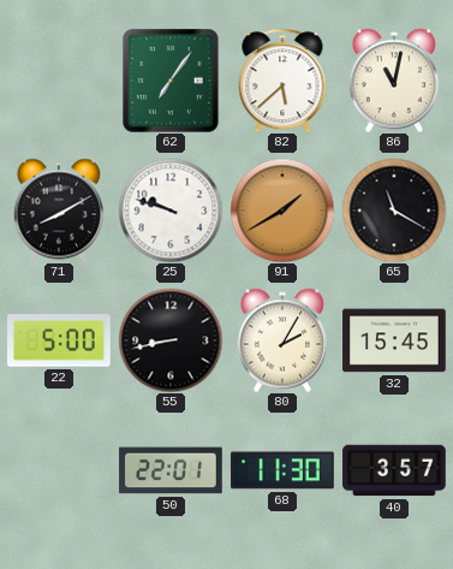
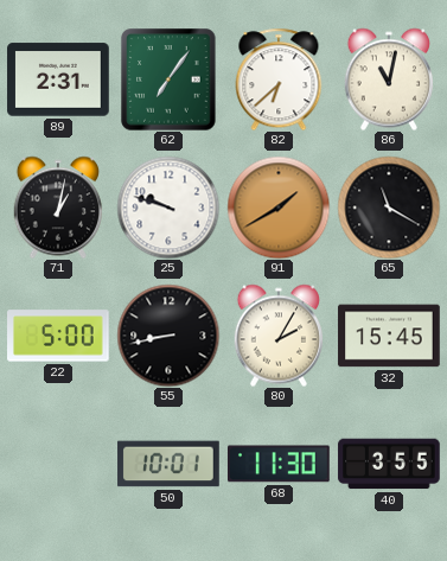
89: none -> 2:31 (58, 79)
82: 5:38 -> 6:38 (279, 79)
71: 8:10 -> 1:02 (58, 208)
50: 22:01 -> 10:01 (168, 464)
40: 3:57 -> 3:55 (389, 464)
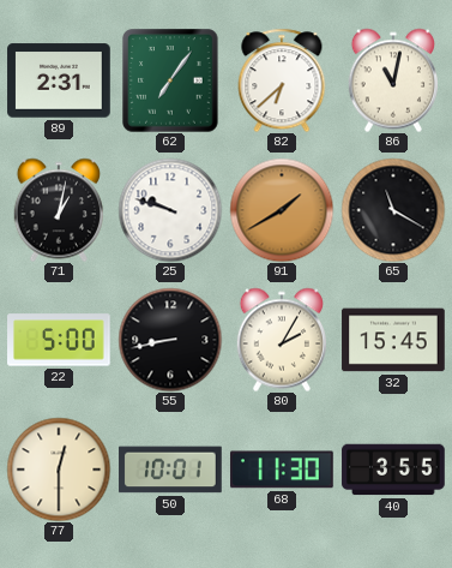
77: none -> 12:30 (59, 470)
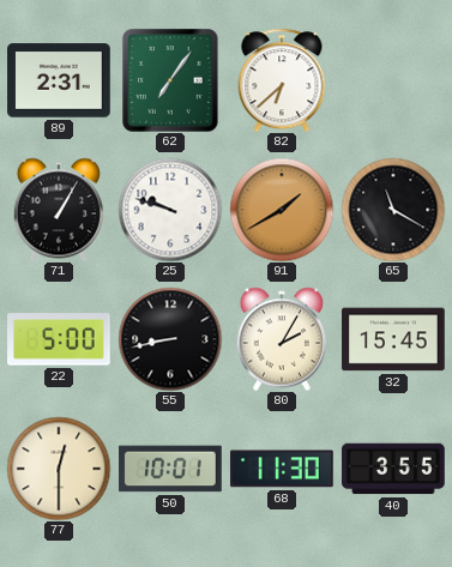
86: 11:02 -> none (393, 80)
71: 1:02 -> 1:05 (59, 210)
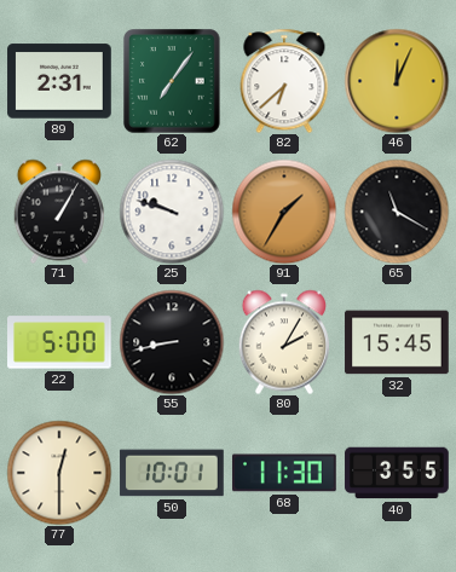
46: none -> 12:04 (397, 81)
91: 1:40 -> 1:35 (284, 212)
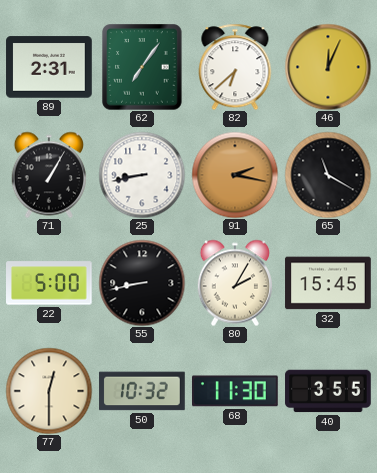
25: 9:48 -> 8:43 (142, 175)
91: 1:35 -> 2:17 (235, 175)
50: 10:01 -> 10:32 (142, 391)
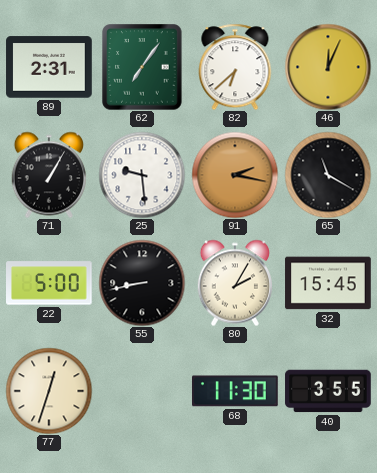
25: 8:43 -> 9:29 (142, 175)
77: 12:30 -> 12:33 (49, 391)
50: 10:32 -> none (142, 391)
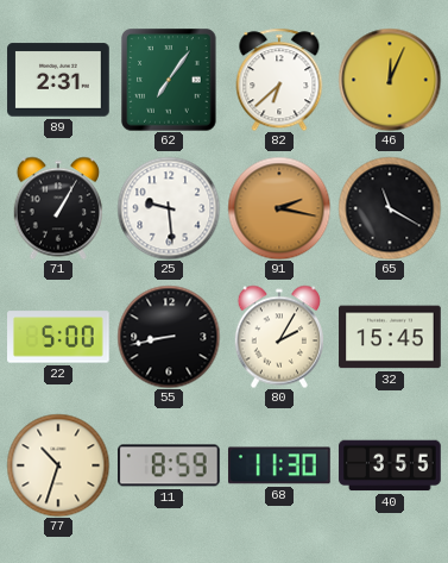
77: 12:33 -> 10:33 (58, 465)
11: none -> 8:59 (170, 465)
